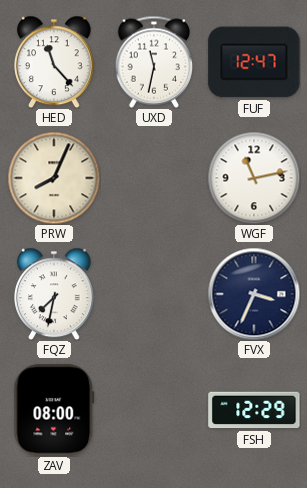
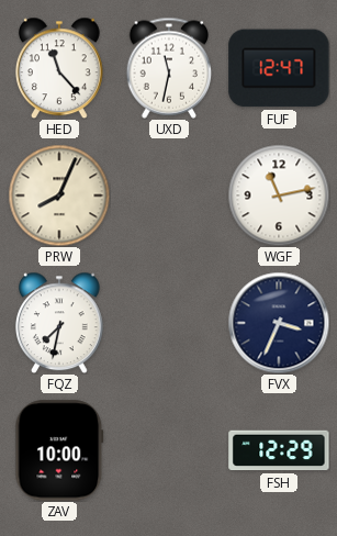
ZAV: 08:00 -> 10:00 (59, 450)
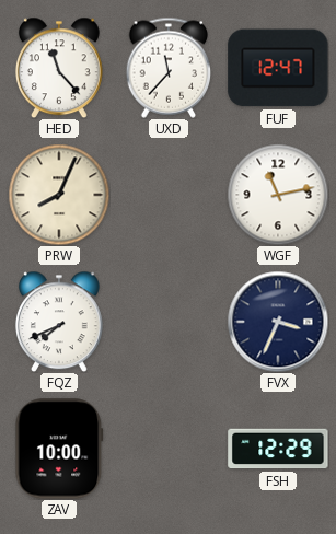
UXD: 11:32 -> 11:37 (169, 68)
FQZ: 7:32 -> 7:41 (59, 322)
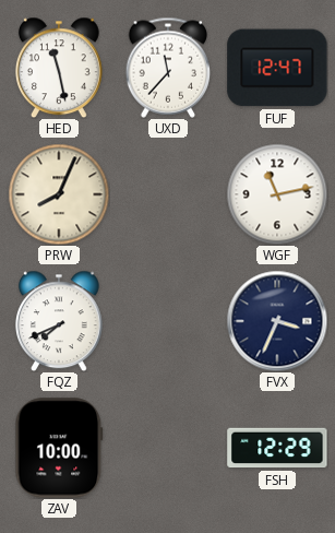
HED: 11:23 -> 11:28 (59, 68)
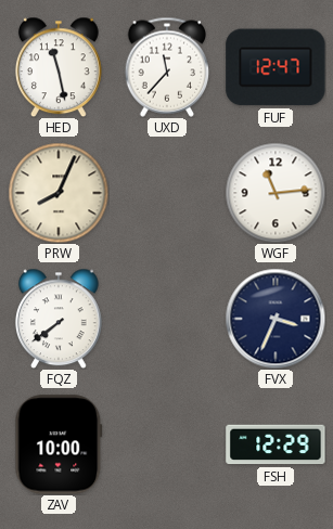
WGF: 11:13 -> 11:14 (276, 193)
FQZ: 7:41 -> 7:39 (59, 319)
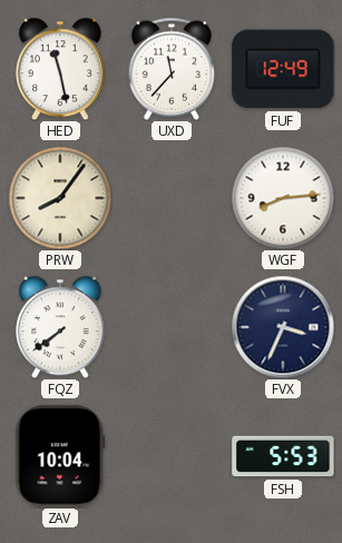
FUF: 12:47 -> 12:49 (283, 69)
PRW: 8:04 -> 8:06 (60, 198)
WGF: 11:14 -> 8:14 (283, 198)
ZAV: 10:00 -> 10:04 (60, 456)
FSH: 12:29 -> 5:53 (283, 456)
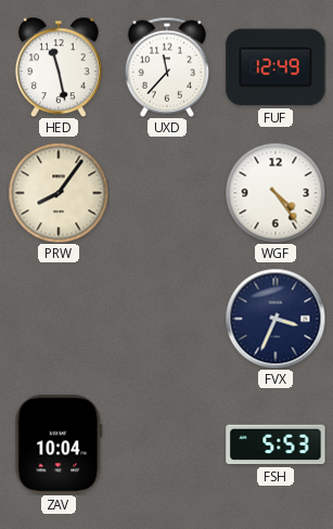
WGF: 8:14 -> 4:24 (276, 193)
FQZ: 7:39 -> none (60, 327)
